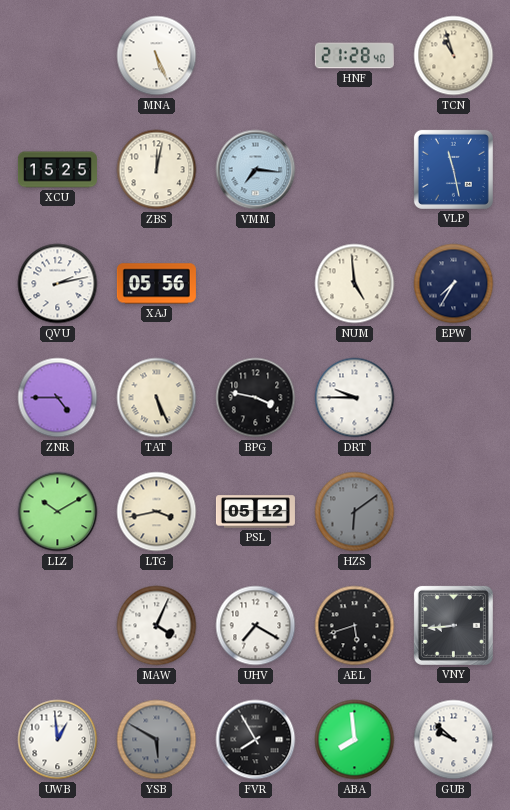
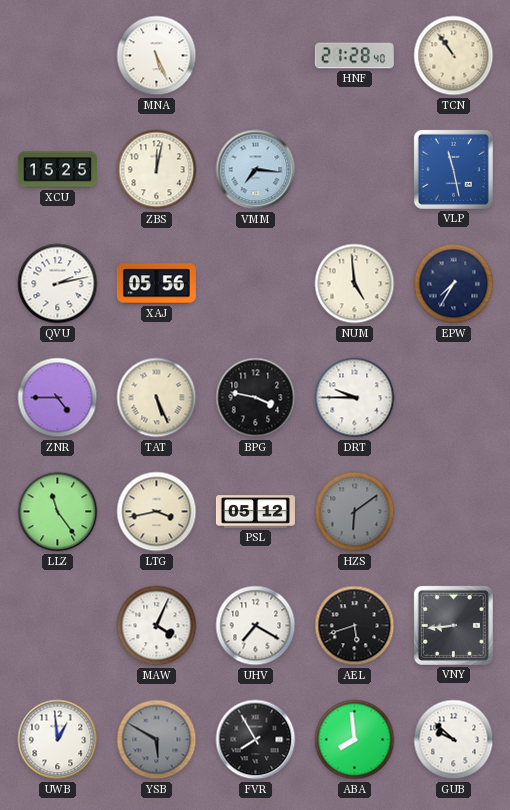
TCN: 10:57 -> 10:54 (454, 56)
LLZ: 10:10 -> 11:24 (58, 512)
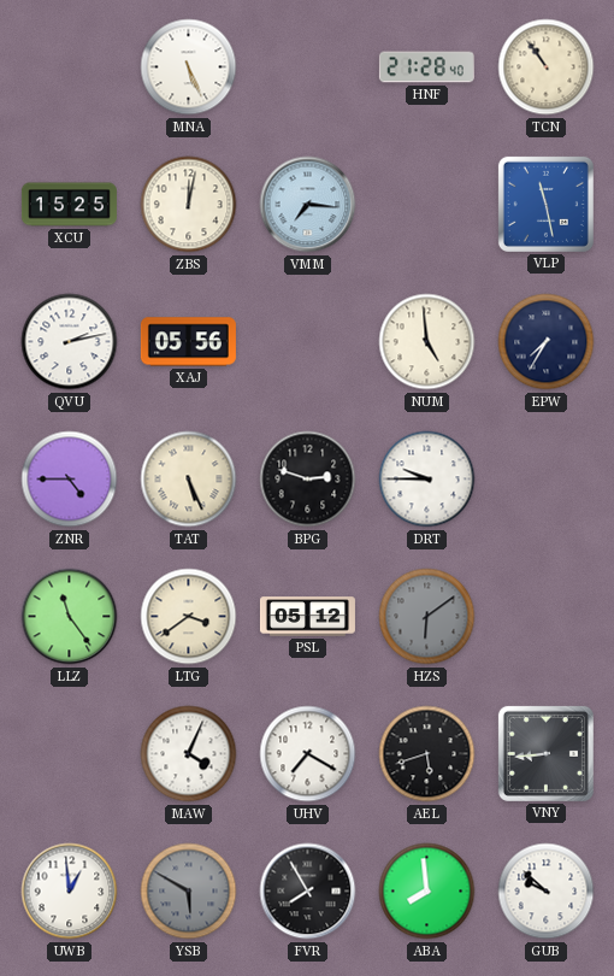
BPG: 3:47 -> 2:48 (308, 480)
LTG: 3:43 -> 3:39 (189, 617)
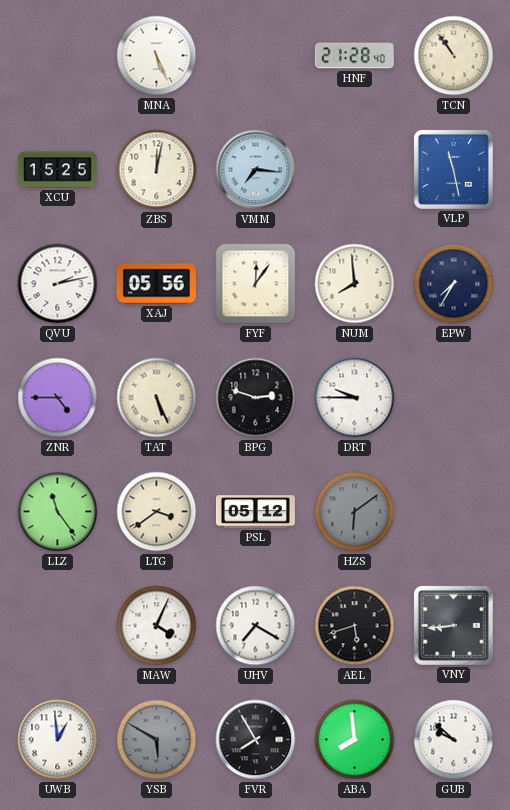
FYF: none -> 12:06 (256, 284)
NUM: 4:59 -> 7:59 (355, 284)
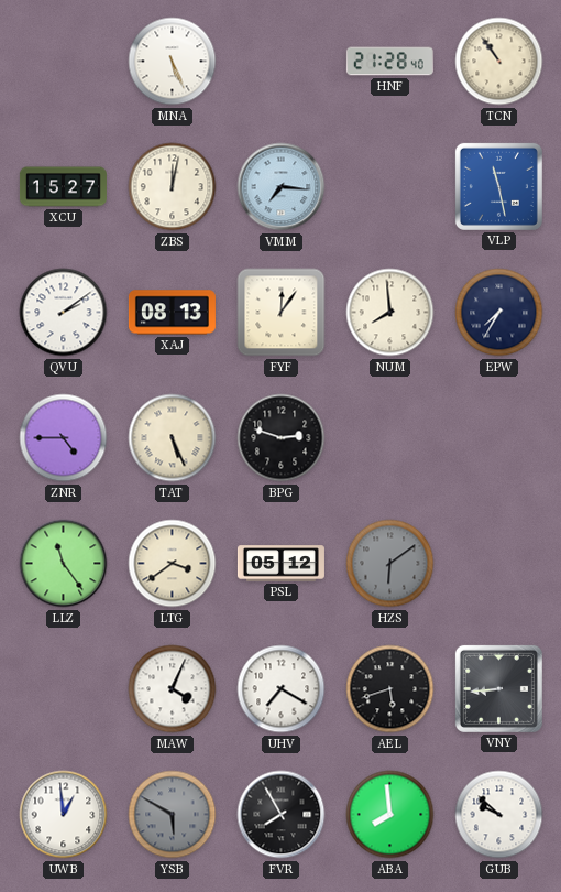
XCU: 15:25 -> 15:27 (63, 187)
QVU: 2:13 -> 2:09 (64, 313)
XAJ: 05:56 -> 08:13 (172, 313)
DRT: 9:45 -> none (355, 398)
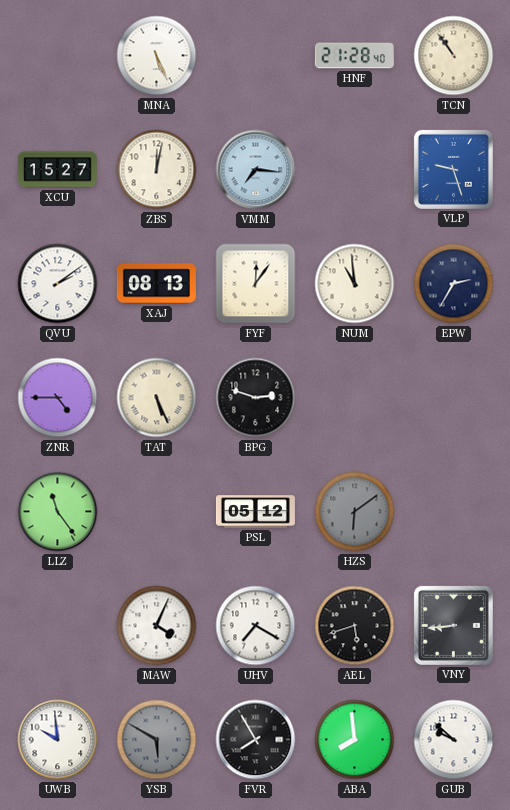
VLP: 11:28 -> 9:27 (453, 169)
NUM: 7:59 -> 10:59 (355, 284)
EPW: 7:35 -> 2:35 (454, 284)
LTG: 3:39 -> none (173, 564)
UWB: 12:59 -> 9:59 (58, 740)
